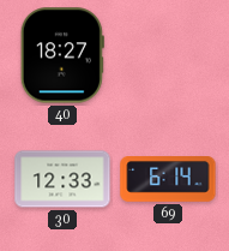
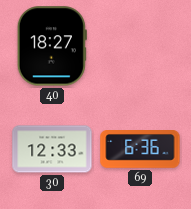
69: 6:14 -> 6:36 (140, 150)
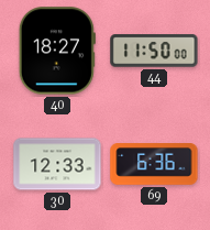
44: none -> 11:50 (154, 51)
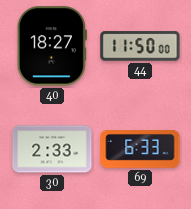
30: 12:33 -> 2:33 (52, 149)
69: 6:36 -> 6:33 (140, 150)
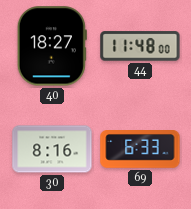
44: 11:50 -> 11:48 (140, 46)
30: 2:33 -> 8:16 (52, 149)
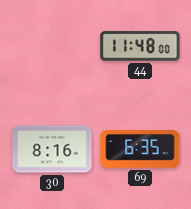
40: 18:27 -> none (52, 46)
69: 6:33 -> 6:35 (140, 150)
